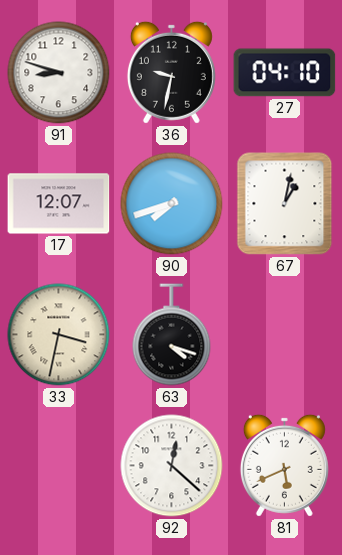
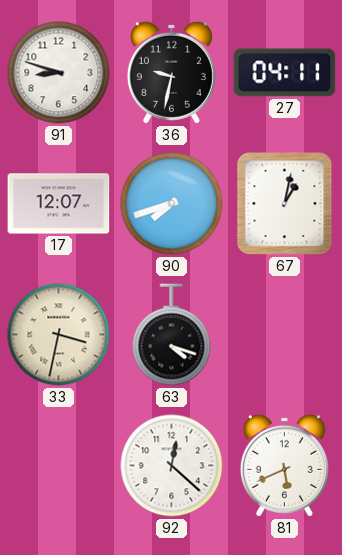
27: 04:10 -> 04:11 (285, 73)
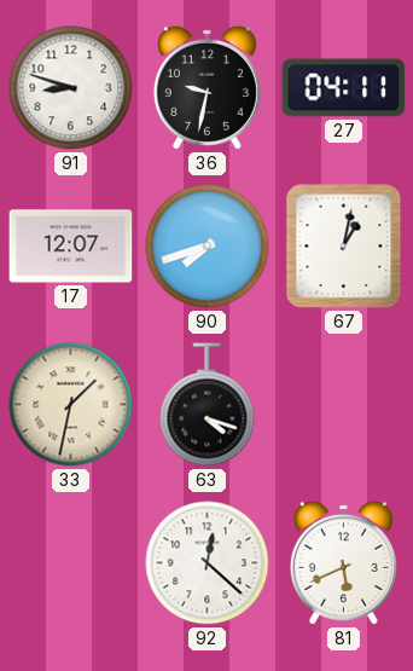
33: 3:32 -> 1:32 (71, 405)
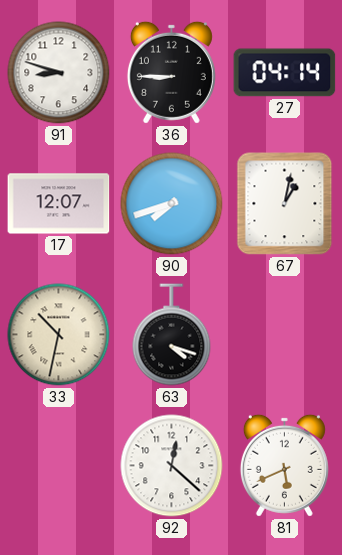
36: 9:32 -> 8:45 (171, 72)
27: 04:11 -> 04:14 (285, 73)
33: 1:32 -> 10:32 (59, 335)
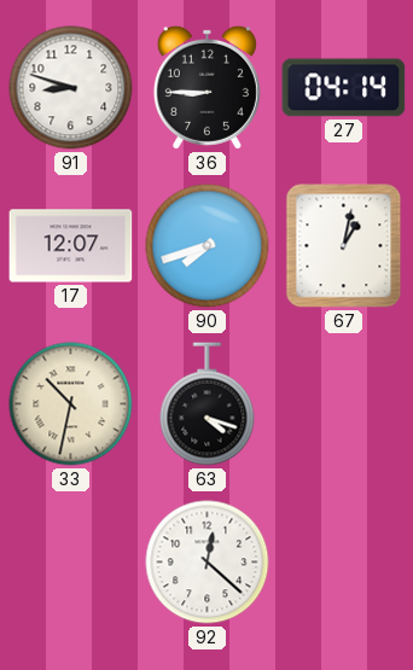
81: 5:41 -> none (284, 465)
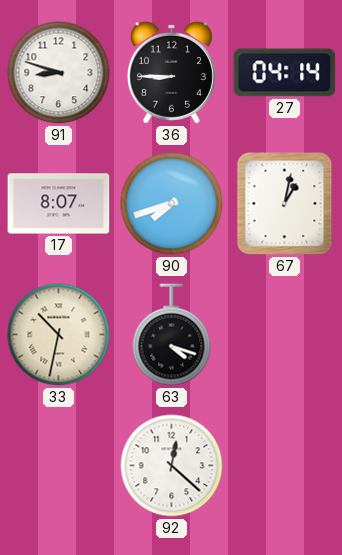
17: 12:07 -> 8:07 (59, 204)
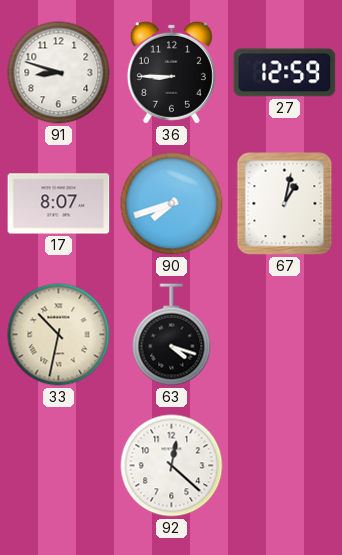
27: 04:14 -> 12:59 (285, 73)
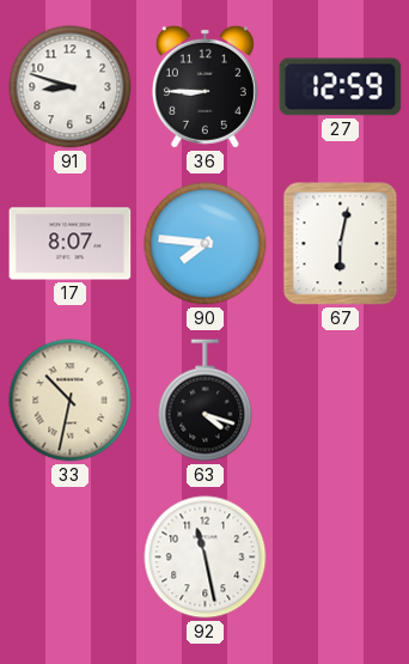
90: 7:42 -> 7:46 (206, 244)
67: 1:02 -> 6:02 (341, 244)
92: 12:22 -> 11:28 (206, 558)
